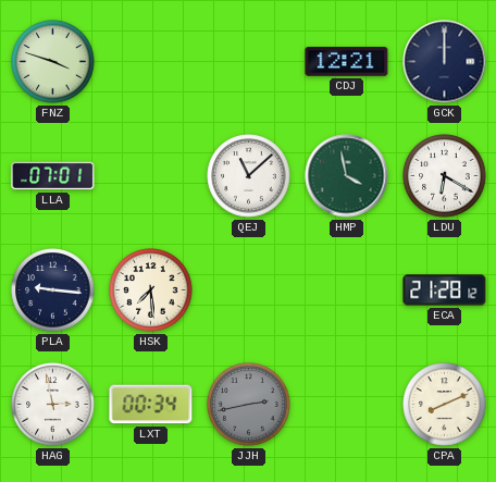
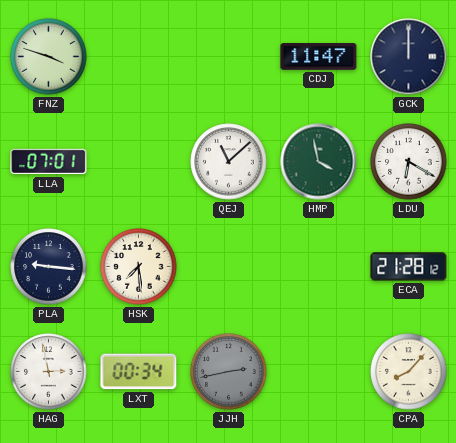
CDJ: 12:21 -> 11:47 (319, 57)
CPA: 8:11 -> 8:07 (409, 372)
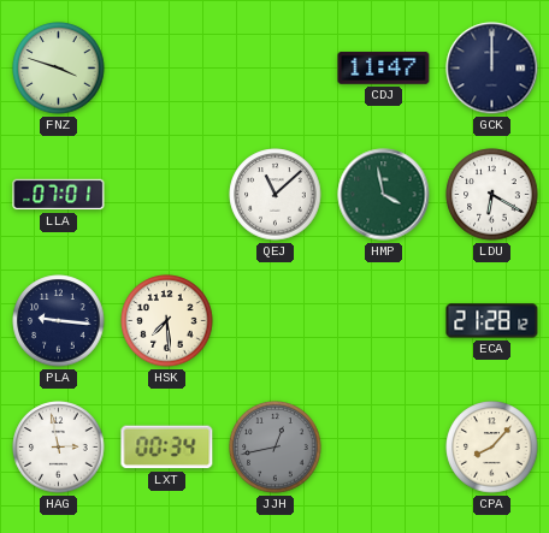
JJH: 2:43 -> 12:43 (276, 448)
